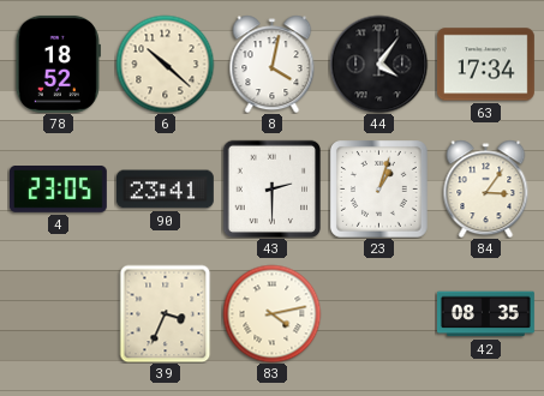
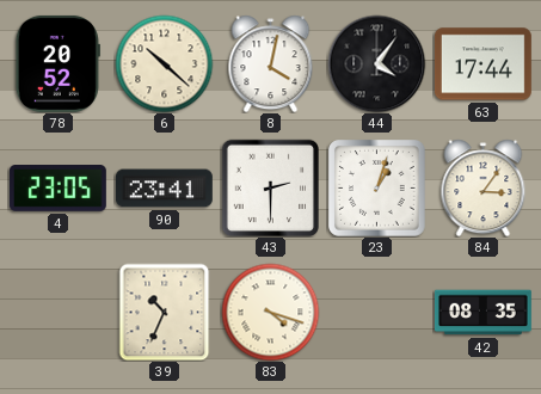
78: 18:52 -> 20:52 (57, 63)
63: 17:34 -> 17:44 (482, 64)
39: 3:34 -> 10:34 (165, 312)
83: 4:13 -> 4:18 (270, 312)
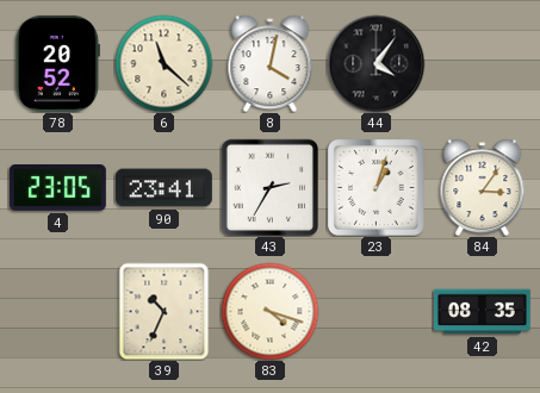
6: 10:22 -> 11:22 (163, 63)
63: 17:44 -> none (482, 64)
43: 2:30 -> 2:35 (269, 187)
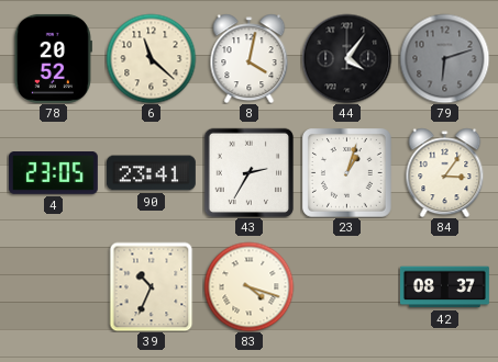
79: none -> 6:12 (444, 58)
42: 08:35 -> 08:37 (444, 287)
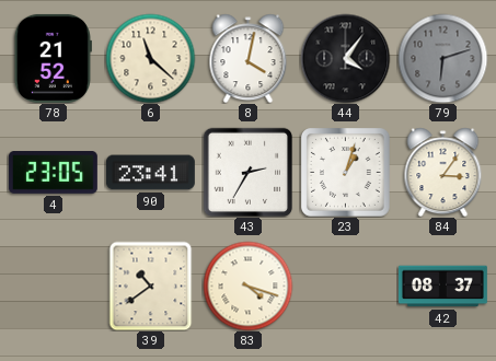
78: 20:52 -> 21:52 (53, 58)
39: 10:34 -> 10:39 (151, 286)
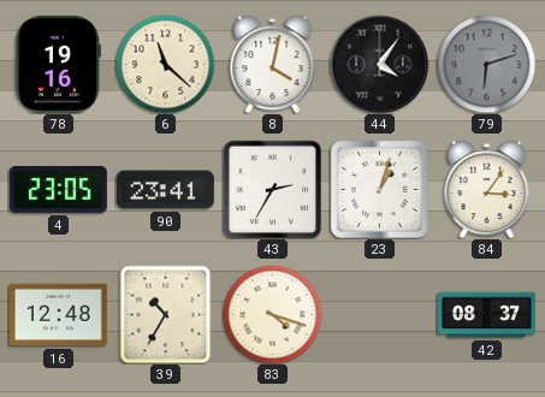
78: 21:52 -> 19:16 (58, 64)
16: none -> 12:48 (58, 315)
39: 10:39 -> 10:35 (166, 314)
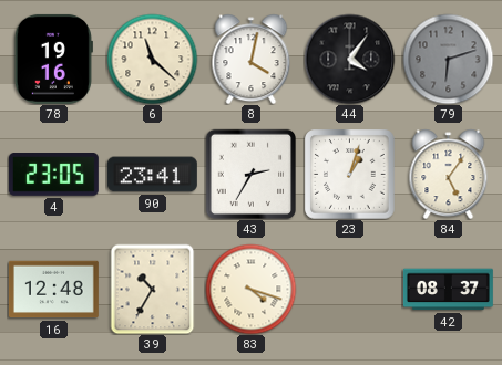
84: 3:06 -> 5:06 (449, 174)
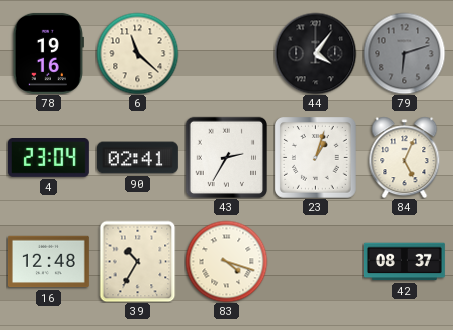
8: 4:02 -> none (252, 59)
4: 23:05 -> 23:04 (48, 158)
90: 23:41 -> 02:41 (137, 158)
84: 5:06 -> 5:04 (405, 157)
